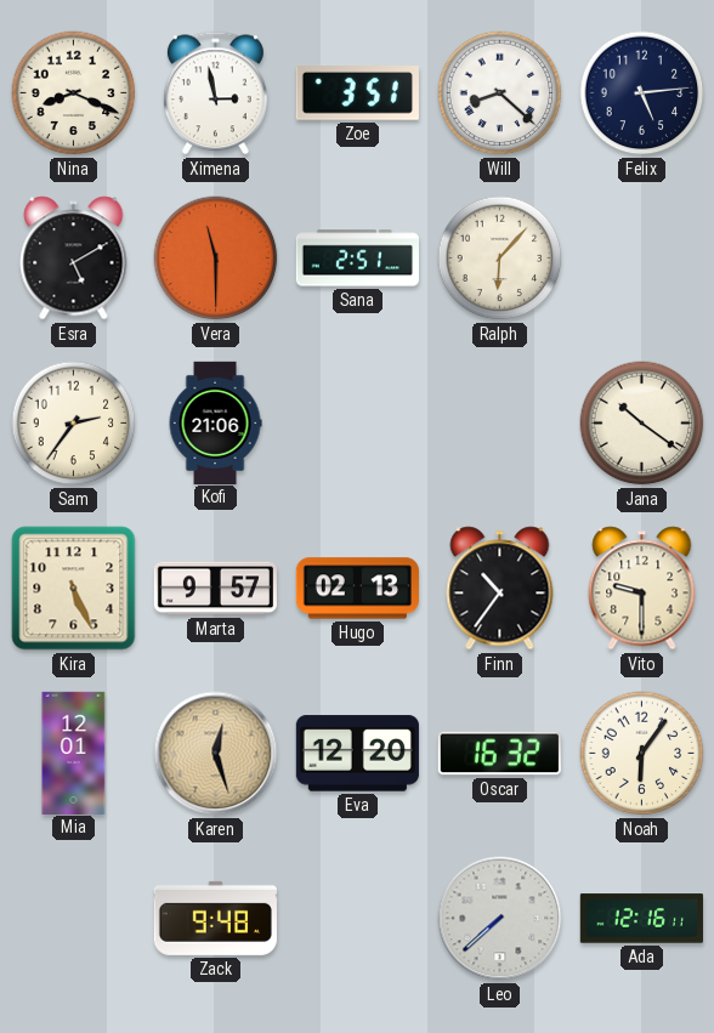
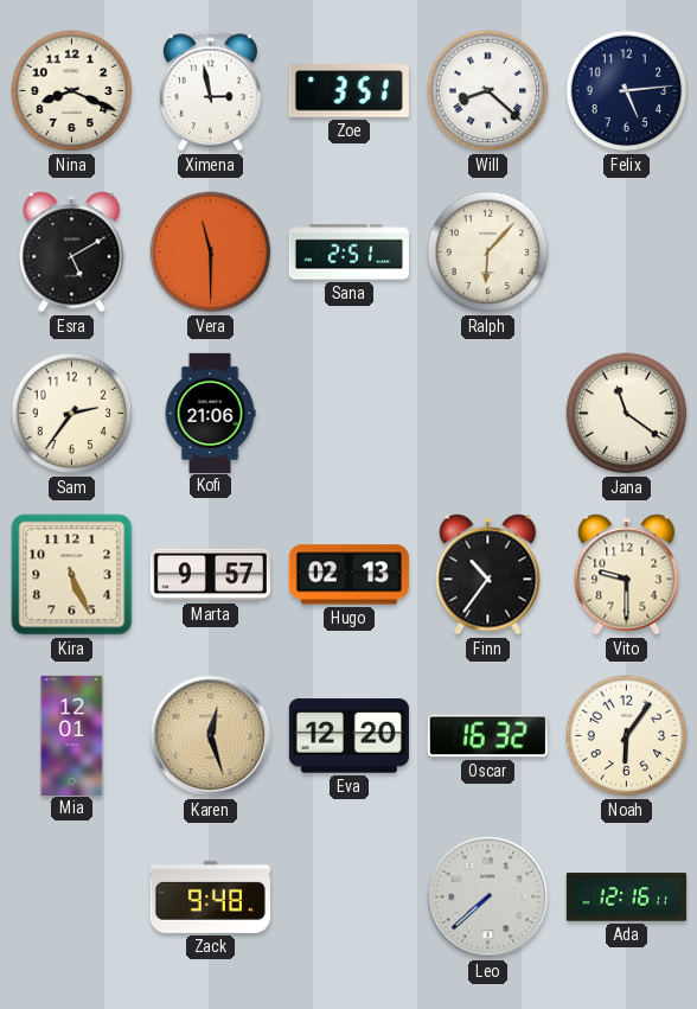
Jana: 10:21 -> 11:21 (627, 414)
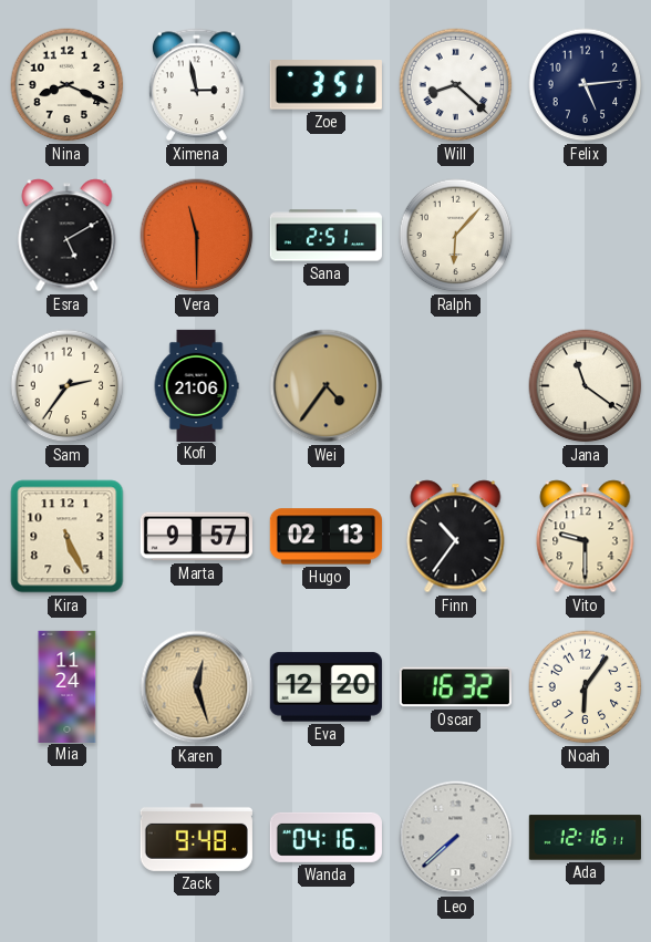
Wei: none -> 4:36 (327, 386)
Mia: 12:01 -> 11:24 (68, 686)
Wanda: none -> 04:16 (325, 837)
